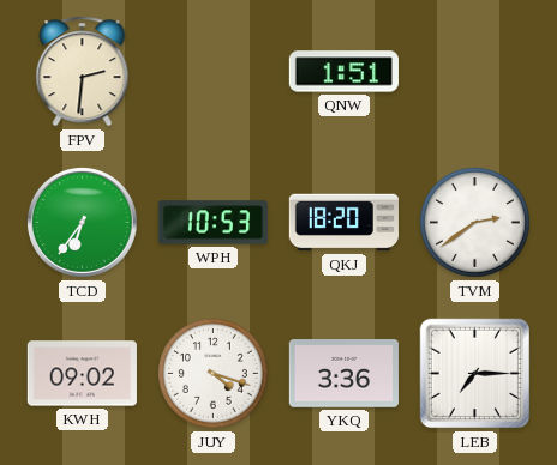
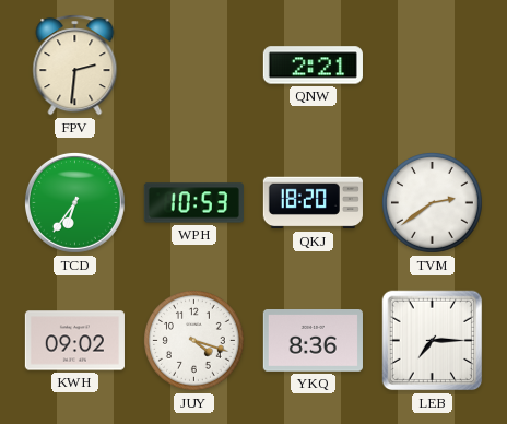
QNW: 1:51 -> 2:21 (313, 66)
YKQ: 3:36 -> 8:36 (313, 341)
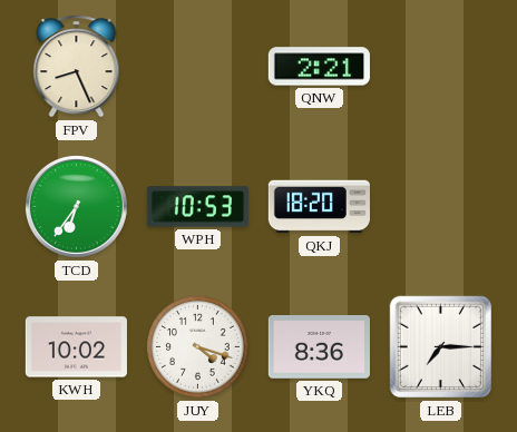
FPV: 2:31 -> 8:26 (77, 67)
TVM: 2:39 -> none (433, 203)
KWH: 09:02 -> 10:02 (76, 347)
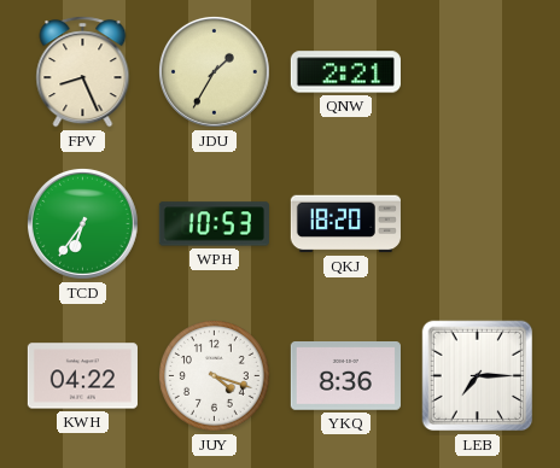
JDU: none -> 1:35 (214, 71)
KWH: 10:02 -> 04:22 (82, 376)
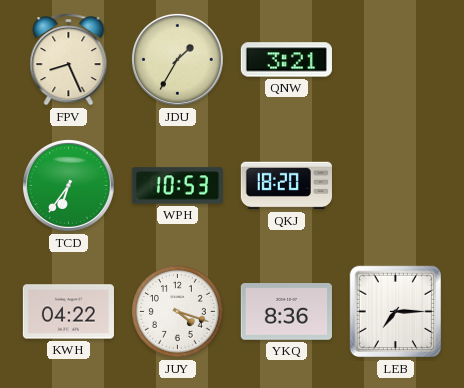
QNW: 2:21 -> 3:21 (286, 60)
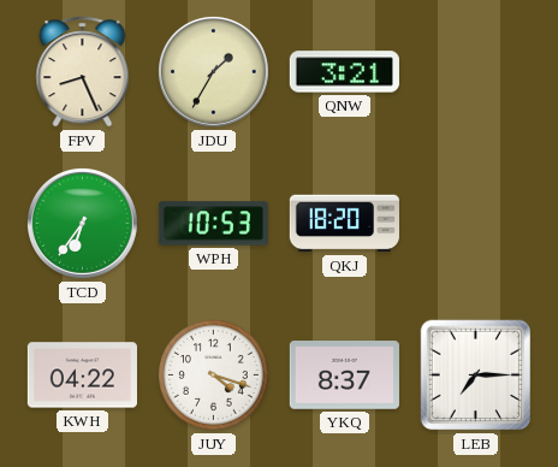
YKQ: 8:36 -> 8:37 (344, 376)
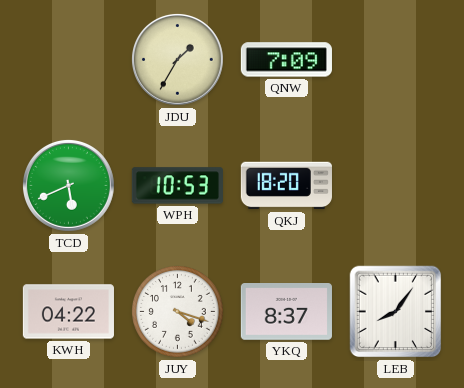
FPV: 8:26 -> none (83, 72)
QNW: 3:21 -> 7:09 (286, 60)
TCD: 6:36 -> 5:41 (68, 185)
LEB: 7:15 -> 8:06 (396, 312)
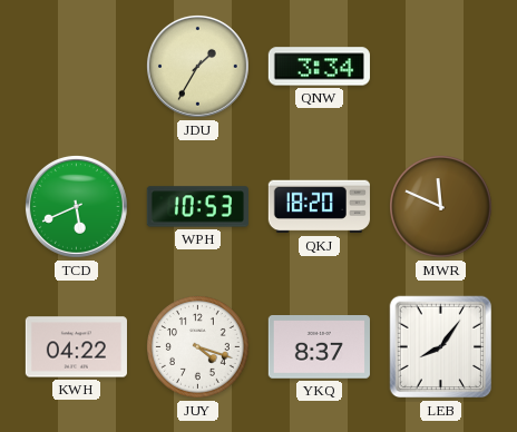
QNW: 7:09 -> 3:34 (319, 67)
MWR: none -> 11:49 (441, 207)
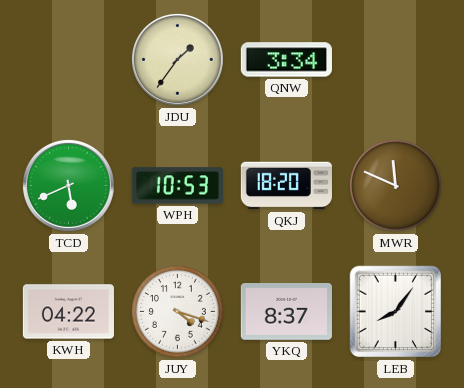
JDU: 1:35 -> 1:36 (177, 59)
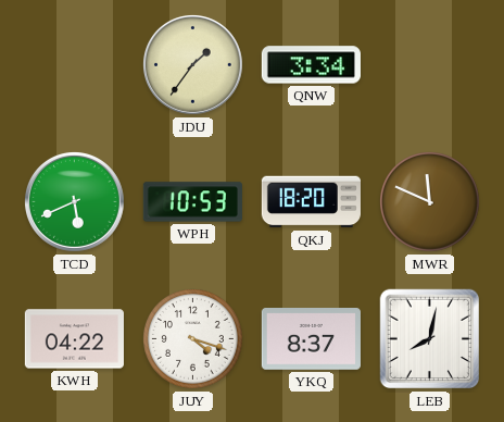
LEB: 8:06 -> 8:02 (430, 339)
